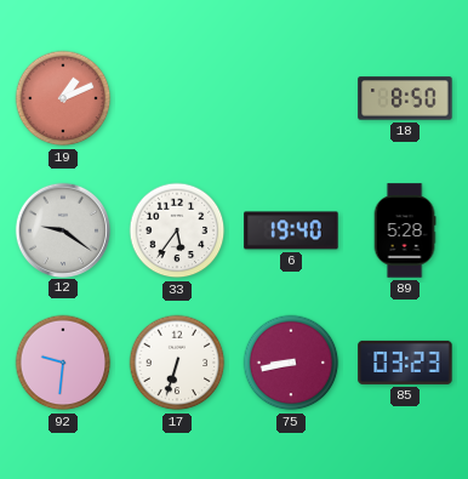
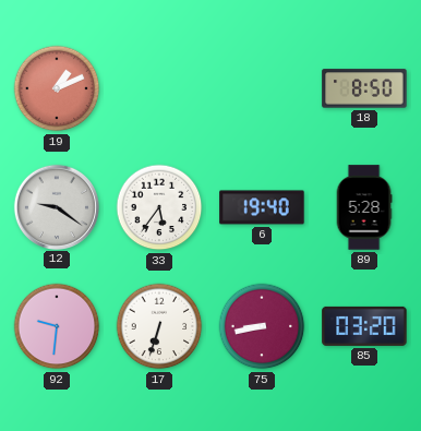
85: 03:23 -> 03:20 (364, 326)
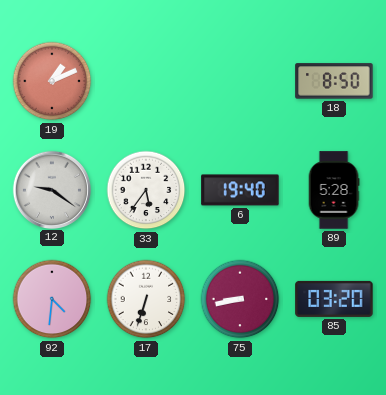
92: 9:31 -> 4:31 (52, 299)
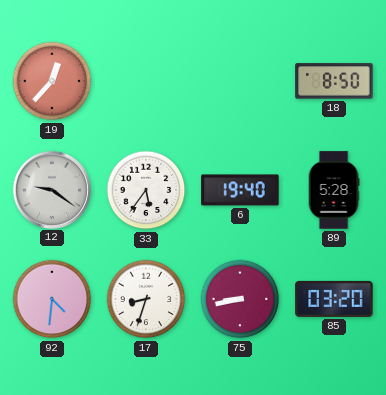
19: 1:11 -> 12:37 (52, 81)
17: 6:33 -> 8:33 (146, 299)
